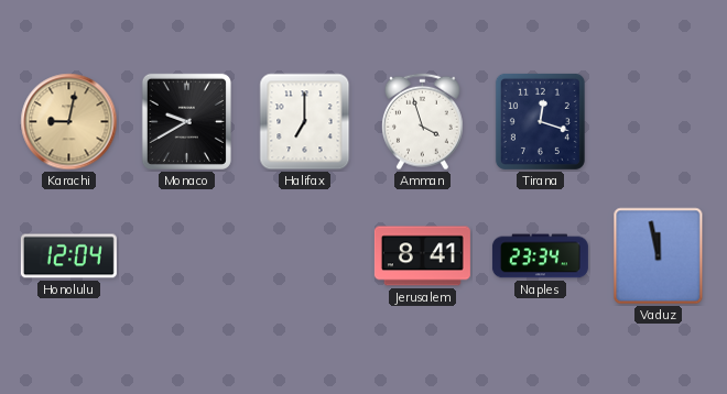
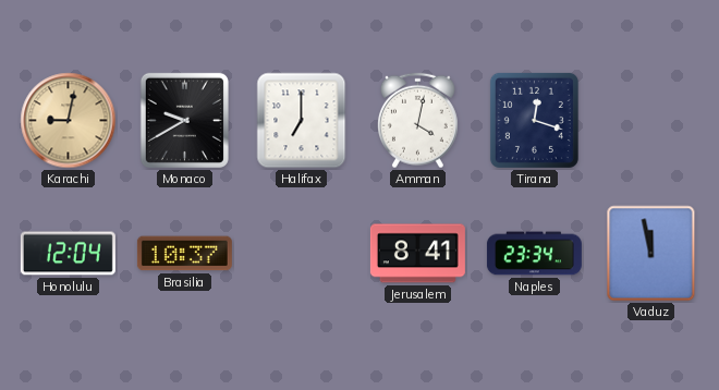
Amman: 3:57 -> 4:02 (417, 121)
Brasilia: none -> 10:37 (184, 254)
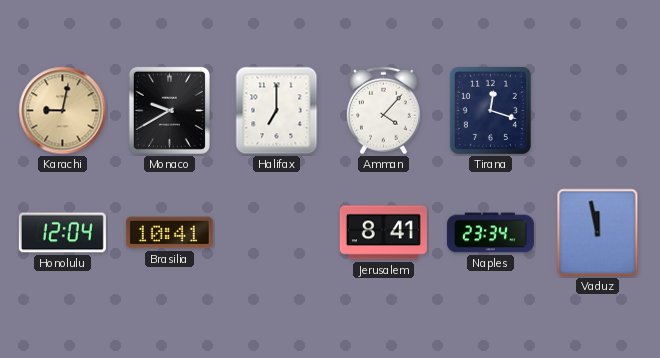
Amman: 4:02 -> 4:07 (383, 111)
Brasilia: 10:37 -> 10:41 (169, 233)
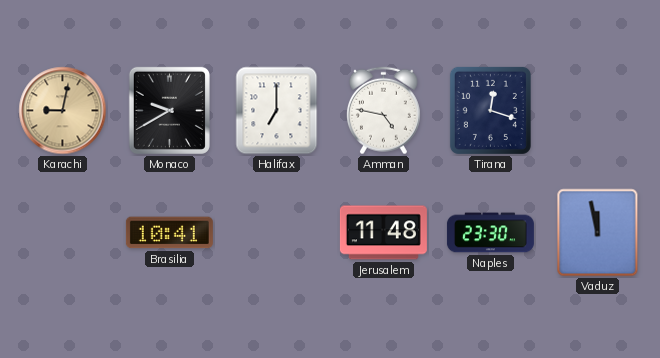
Amman: 4:07 -> 4:47 (383, 111)
Honolulu: 12:04 -> none (62, 233)
Jerusalem: 8:41 -> 11:48 (383, 233)
Naples: 23:34 -> 23:30 (490, 233)
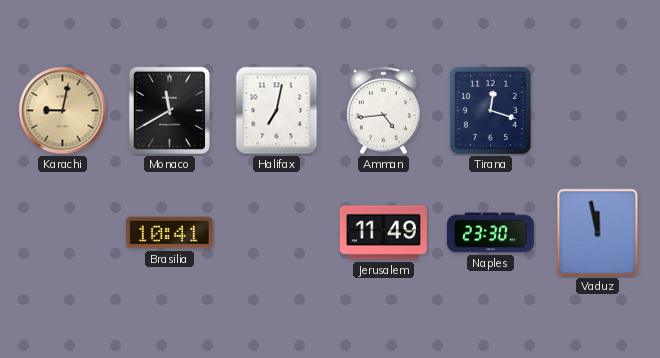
Monaco: 9:40 -> 11:40 (169, 110)
Halifax: 7:00 -> 7:02 (277, 111)
Amman: 4:47 -> 4:44 (383, 111)
Jerusalem: 11:48 -> 11:49 (383, 233)
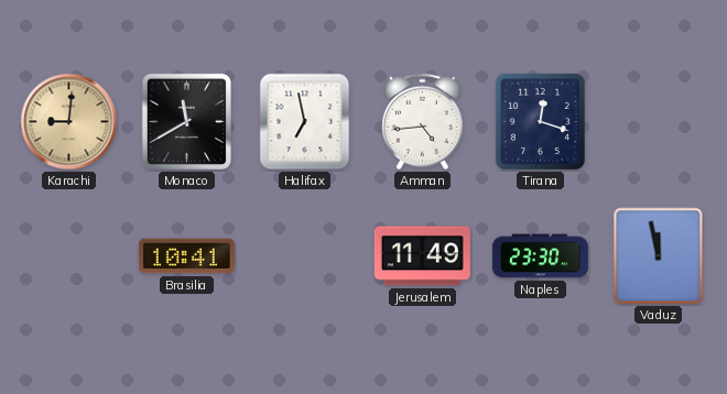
Karachi: 9:02 -> 9:01 (69, 122)
Halifax: 7:02 -> 6:58 (305, 122)
